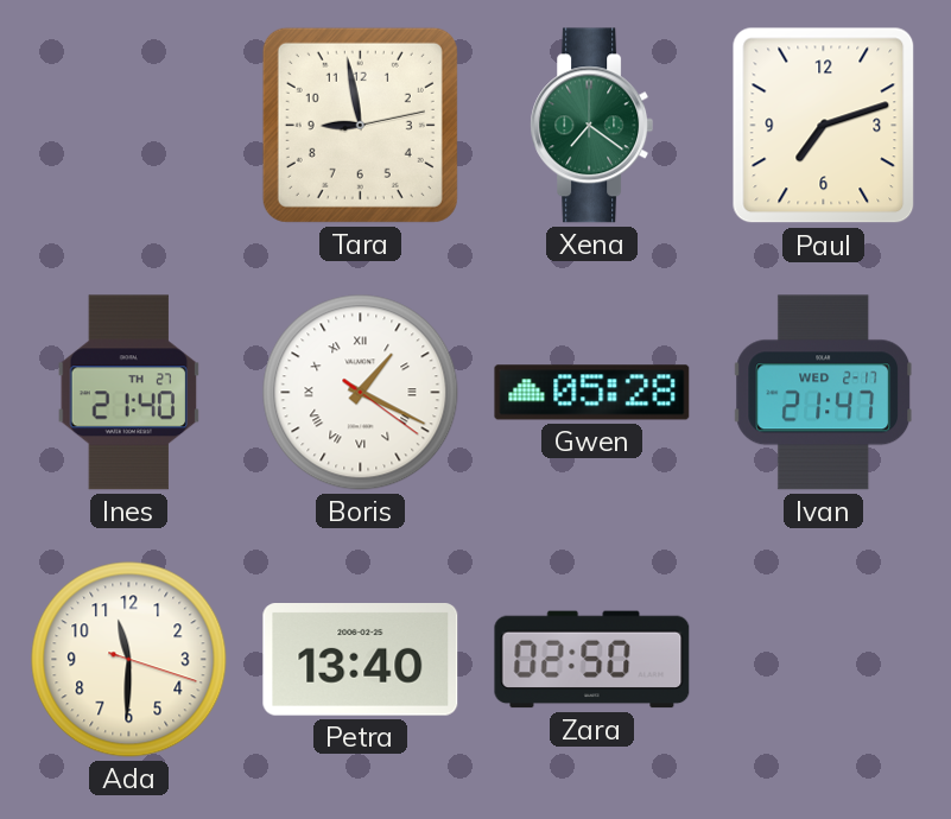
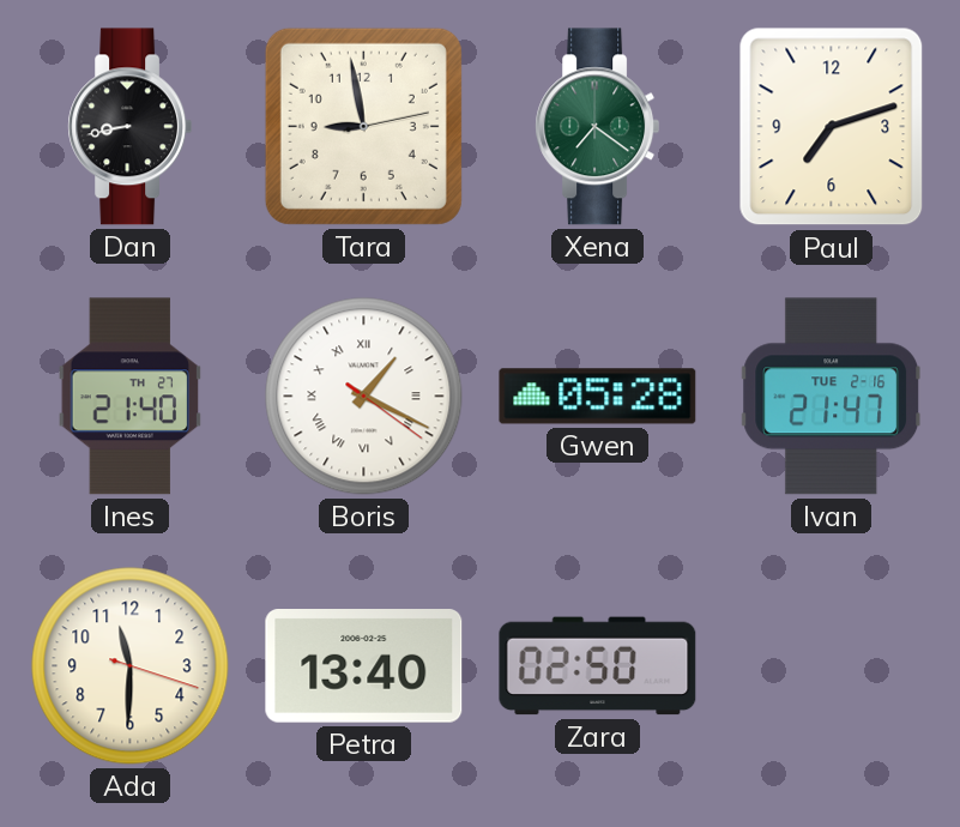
Dan: none -> 8:43 (131, 127)
Ivan date: WED 2-17 -> TUE 2-16 (831, 397)
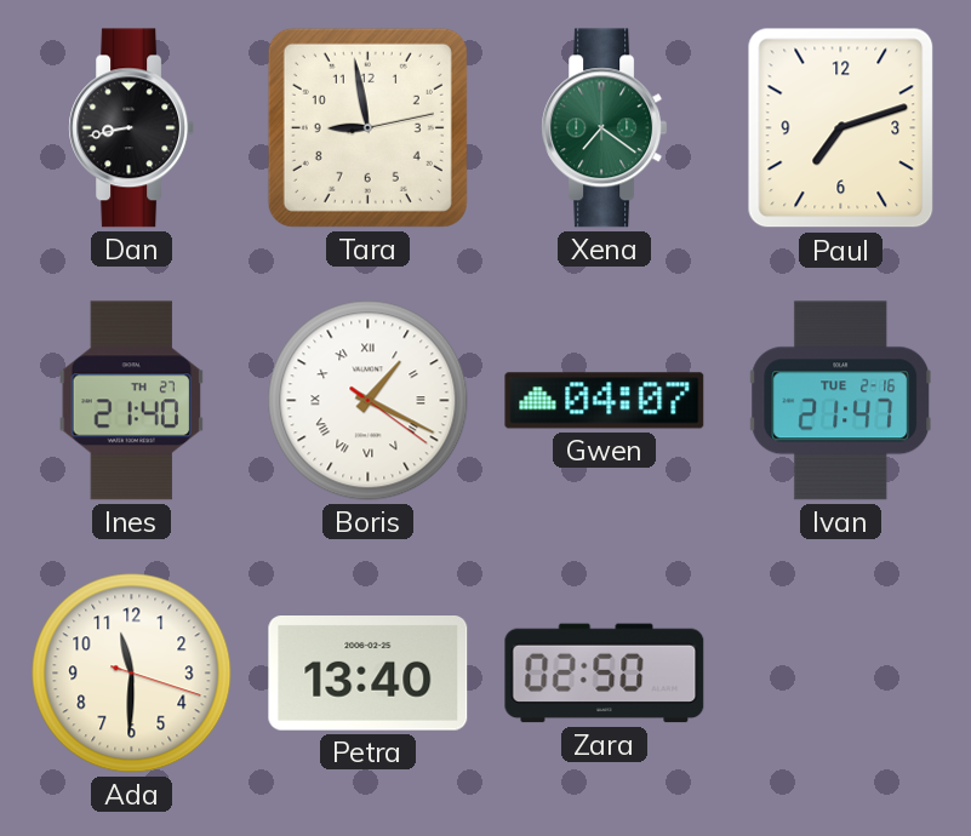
Gwen: 05:28 -> 04:07 (605, 401)
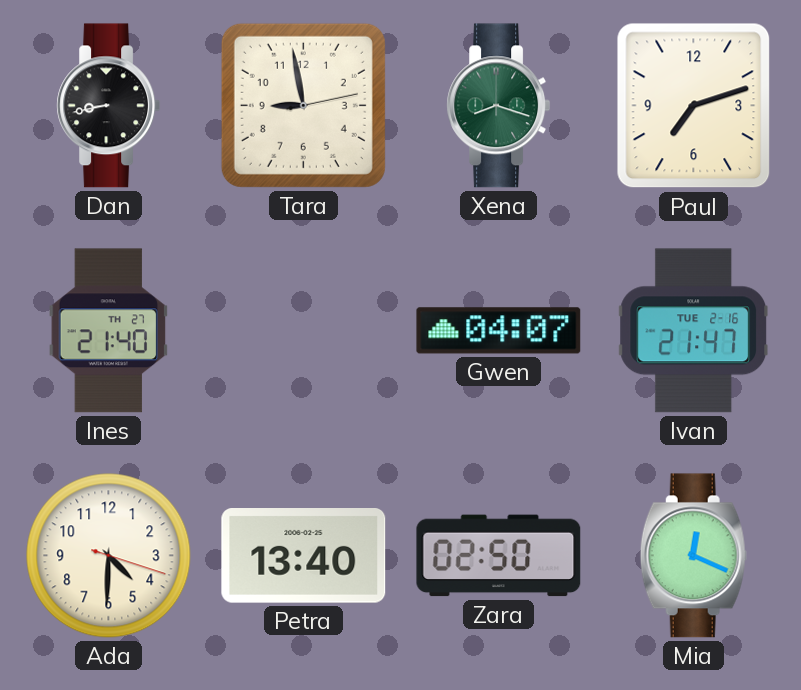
Xena: 7:21 -> 8:18 (499, 106)
Boris: 1:19 -> none (369, 401)
Ada: 11:30 -> 4:30 (109, 556)
Mia: none -> 12:19 (693, 556)
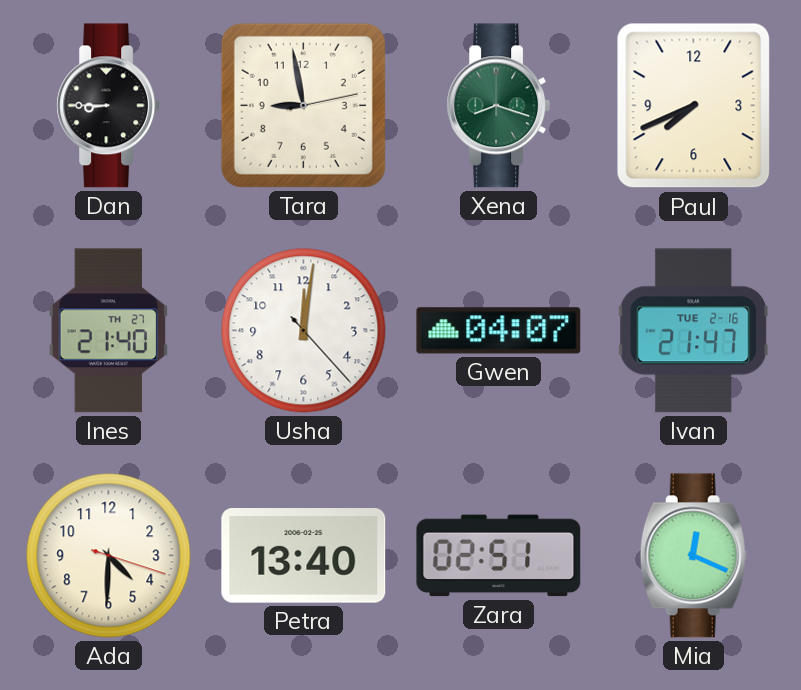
Dan: 8:43 -> 8:45 (109, 106)
Paul: 7:12 -> 7:41 (694, 106)
Usha: none -> 12:01 (304, 331)
Zara: 02:50 -> 02:51 (499, 556)
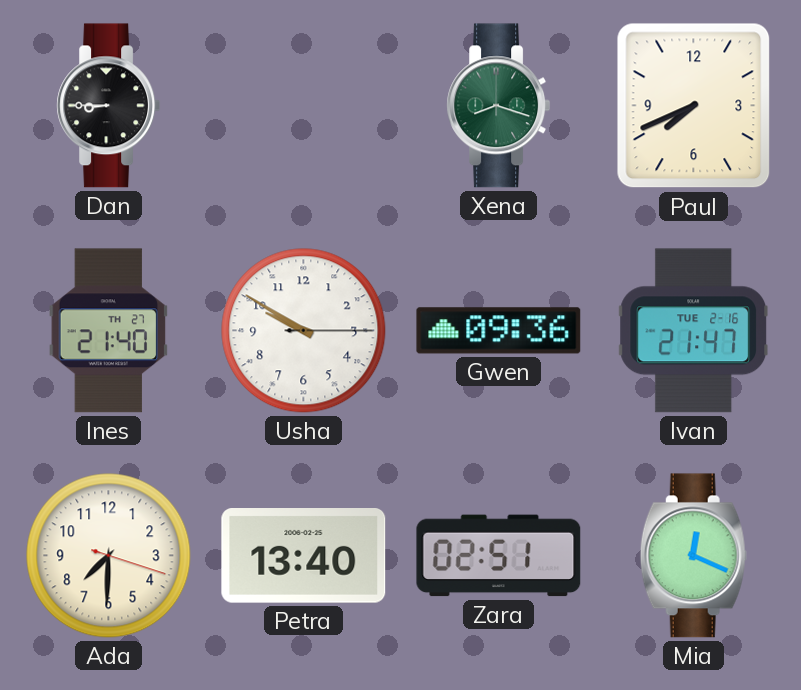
Tara: 8:58 -> none (303, 105)
Usha: 12:01 -> 9:50 (304, 331)
Gwen: 04:07 -> 09:36 (499, 331)
Ada: 4:30 -> 7:30 (109, 556)
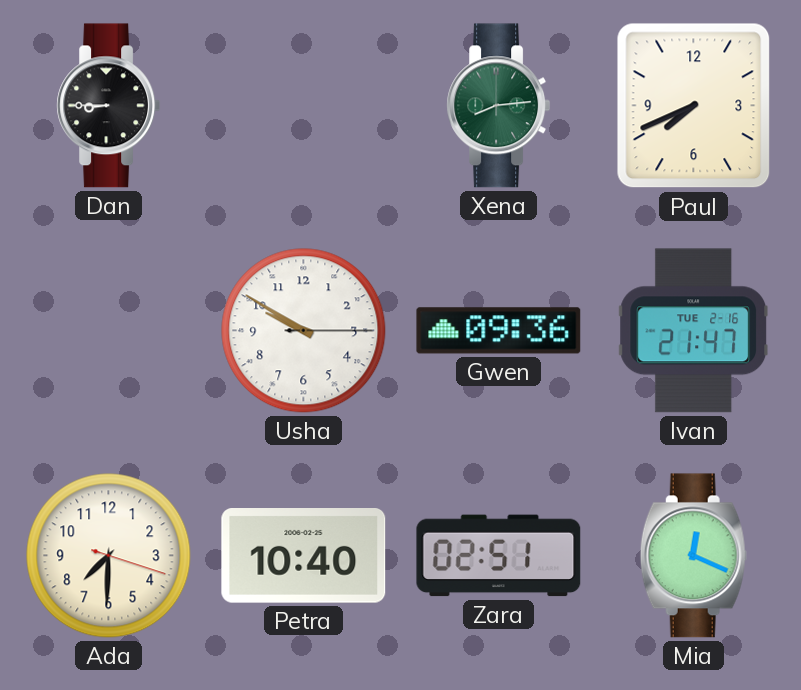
Xena: 8:18 -> 8:14 (499, 106)
Ines: 21:40 -> none (109, 331)
Petra: 13:40 -> 10:40 (304, 556)
